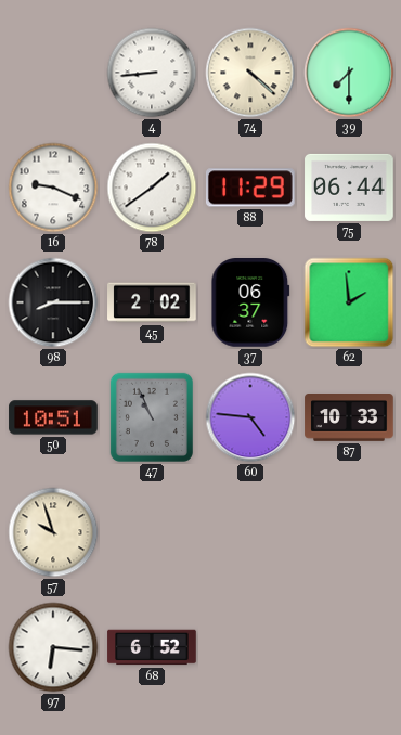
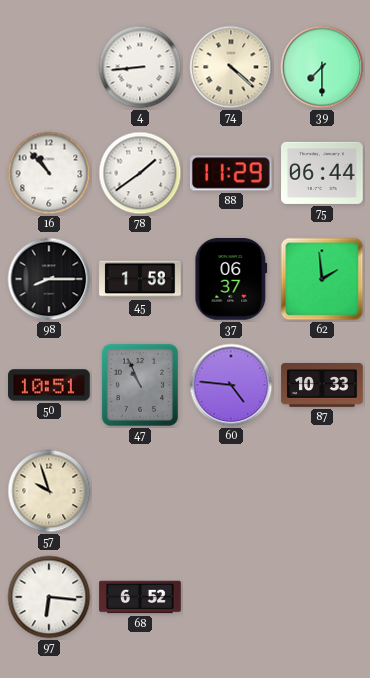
16: 9:19 -> 10:53 (49, 173)
45: 2:02 -> 1:58 (140, 279)
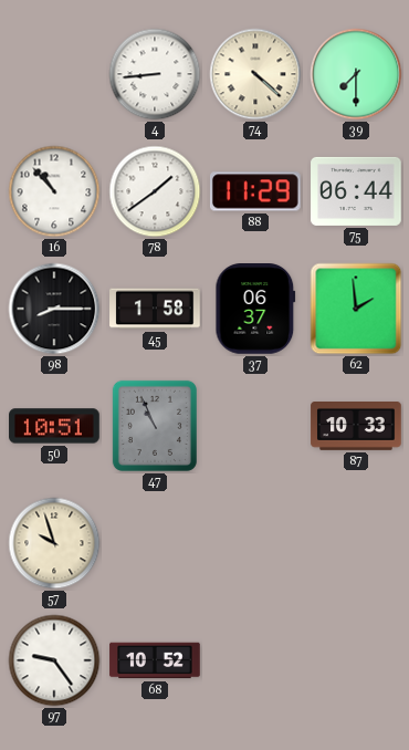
60: 4:46 -> none (231, 385)
97: 6:16 -> 9:24 (54, 660)
68: 6:52 -> 10:52 (155, 660)
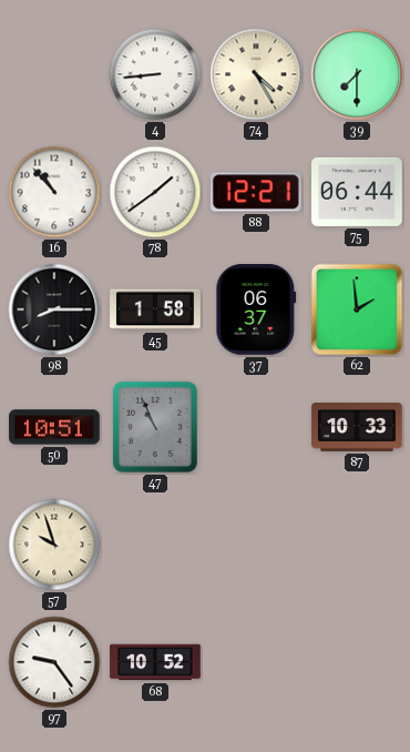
74: 4:22 -> 4:25 (256, 74)
88: 11:29 -> 12:21 (256, 192)
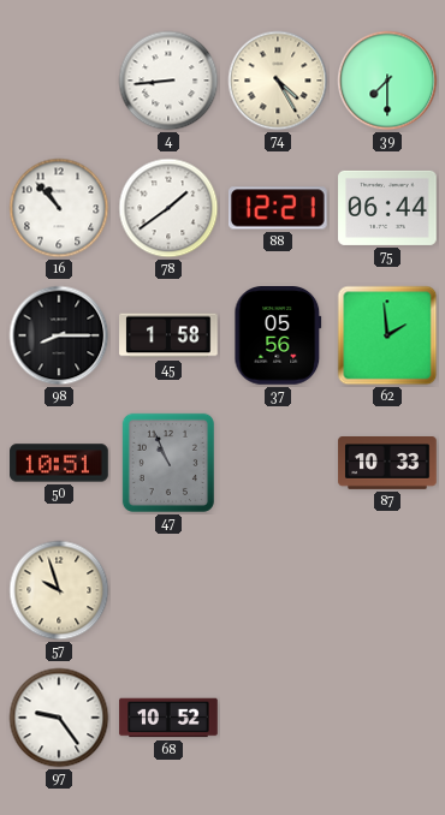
37: 06:37 -> 05:56 (278, 337)
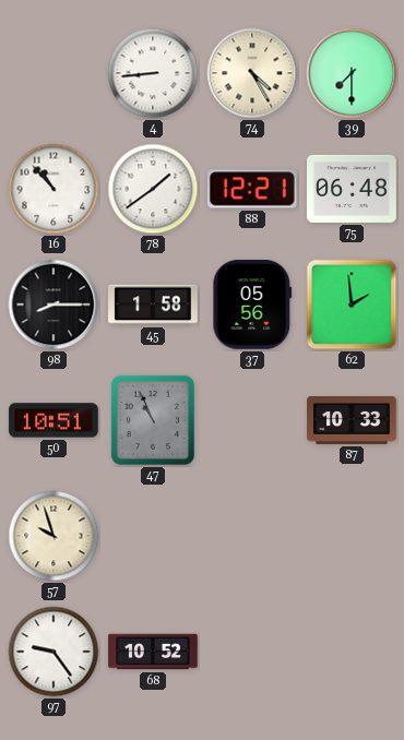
75: 06:44 -> 06:48 (352, 189)
